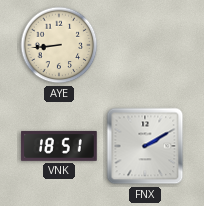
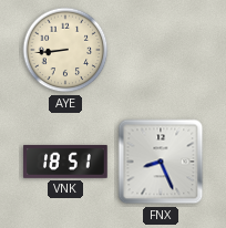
FNX: 2:10 -> 8:26 (161, 162)
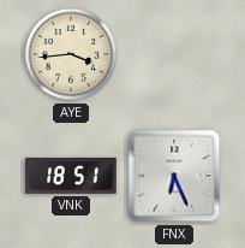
AYE: 8:44 -> 3:44 (71, 54)
FNX: 8:26 -> 6:26 (174, 176)
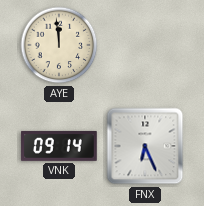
AYE: 3:44 -> 11:59 (59, 45)
VNK: 18:51 -> 09:14 (59, 146)
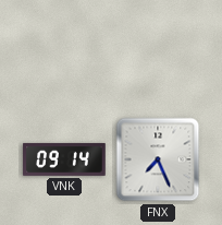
AYE: 11:59 -> none (59, 45)
FNX: 6:26 -> 7:26 (158, 159)
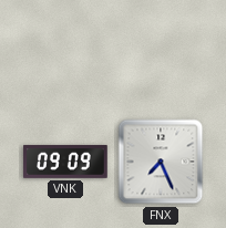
VNK: 09:14 -> 09:09 (65, 162)
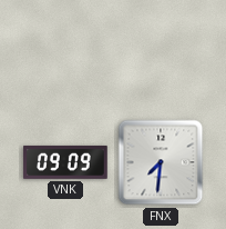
FNX: 7:26 -> 7:31 (161, 162)
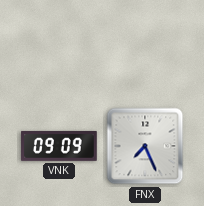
FNX: 7:31 -> 7:26 (145, 146)
